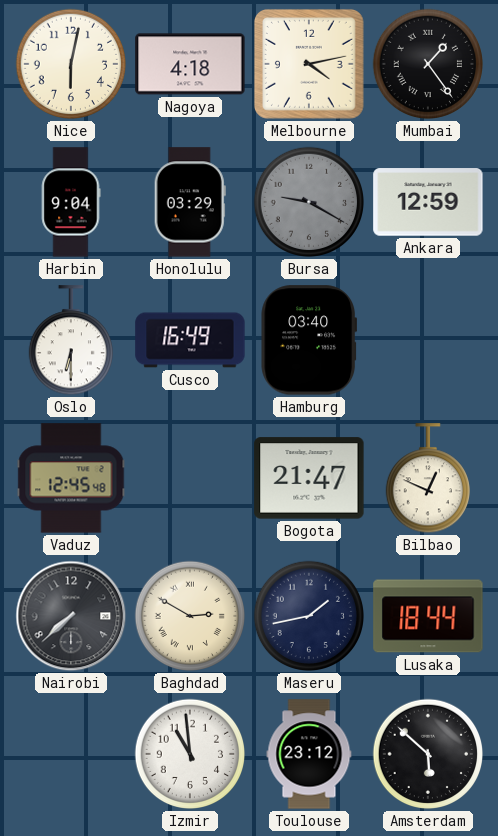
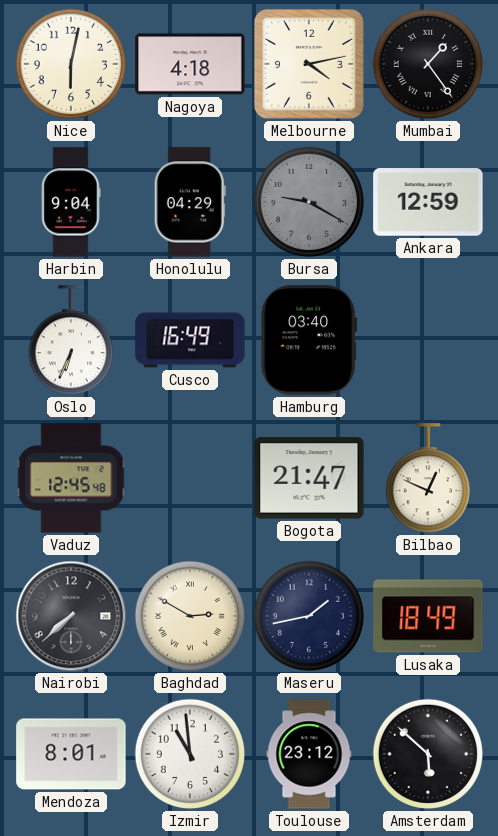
Honolulu: 03:29 -> 04:29 (190, 202)
Oslo: 6:30 -> 6:34 (70, 341)
Lusaka: 18:44 -> 18:49 (428, 616)
Mendoza: none -> 8:01 (71, 754)
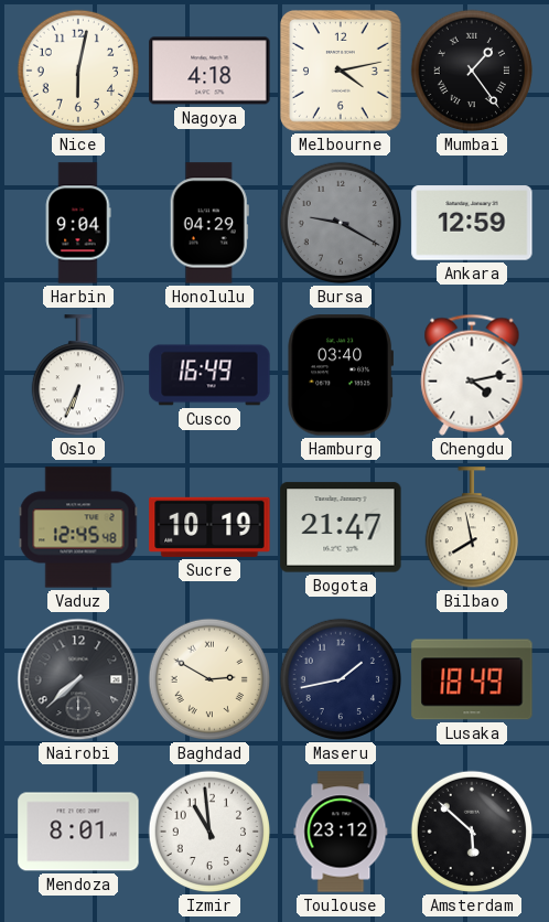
Chengdu: none -> 4:13 (472, 375)
Sucre: none -> 10:19 (209, 527)
Bilbao: 12:49 -> 7:58 (471, 528)
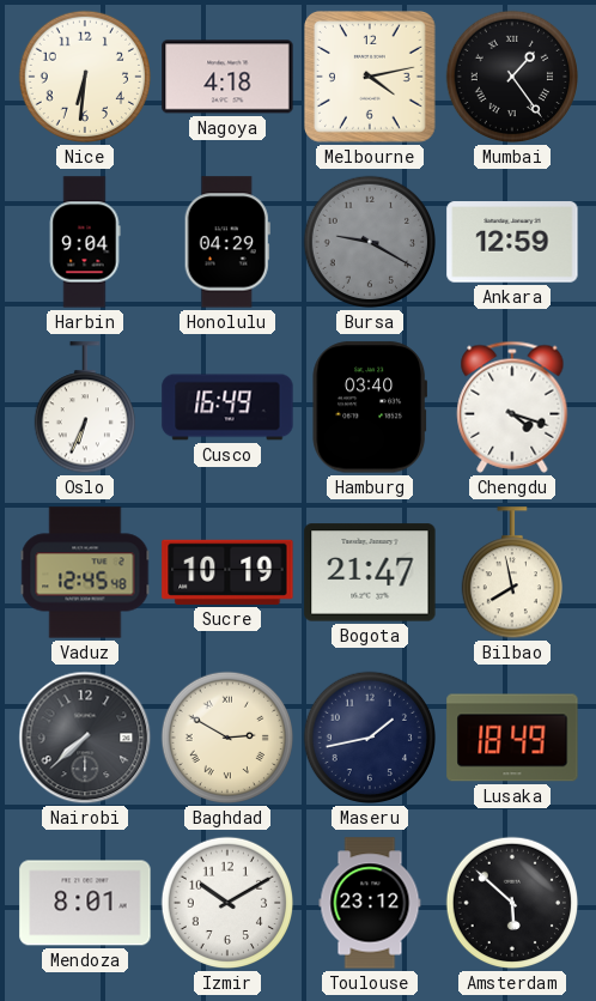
Nice: 6:02 -> 6:31 (85, 77)
Chengdu: 4:13 -> 4:18 (512, 407)
Izmir: 10:59 -> 10:10 (227, 903)
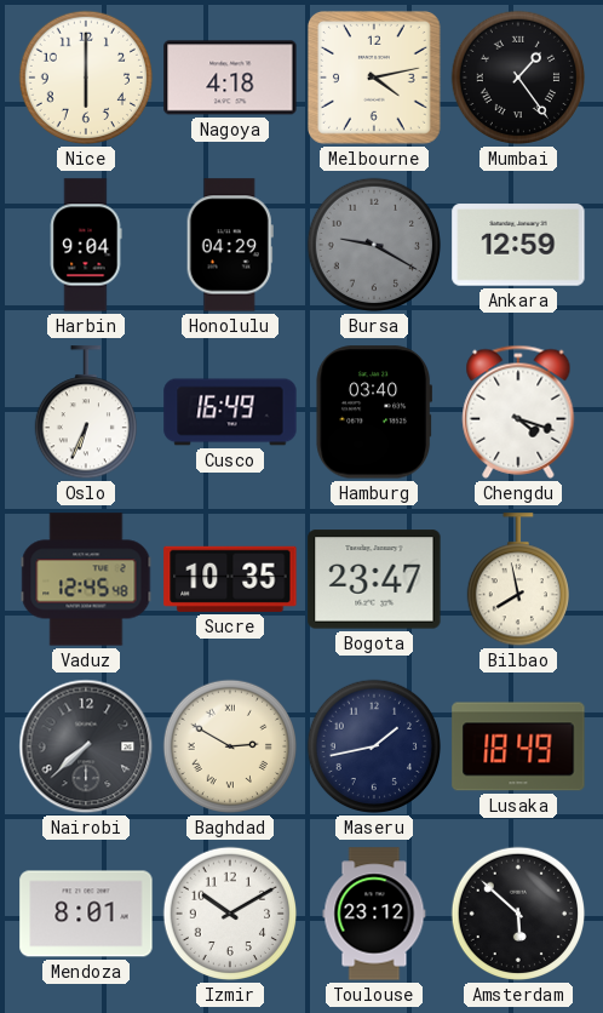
Nice: 6:31 -> 6:00 (86, 78)
Sucre: 10:19 -> 10:35 (230, 579)
Bogota: 21:47 -> 23:47 (374, 579)
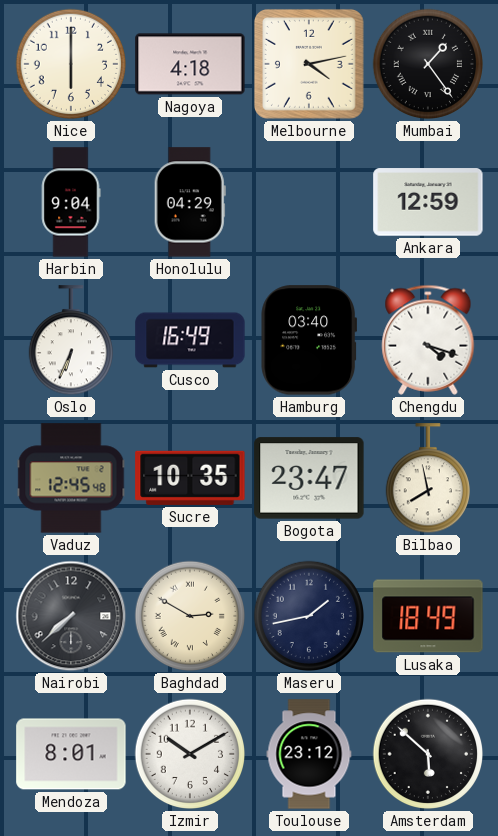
Bursa: 9:20 -> none (374, 245)
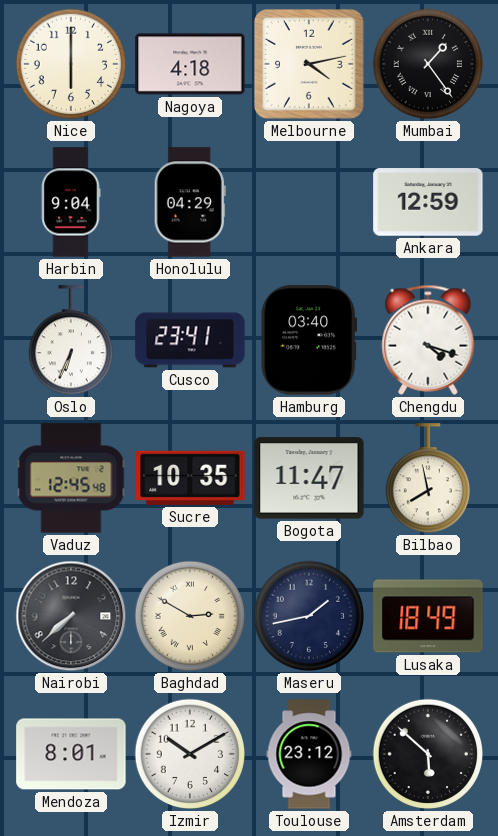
Cusco: 16:49 -> 23:41 (190, 340)
Bogota: 23:47 -> 11:47 (309, 478)
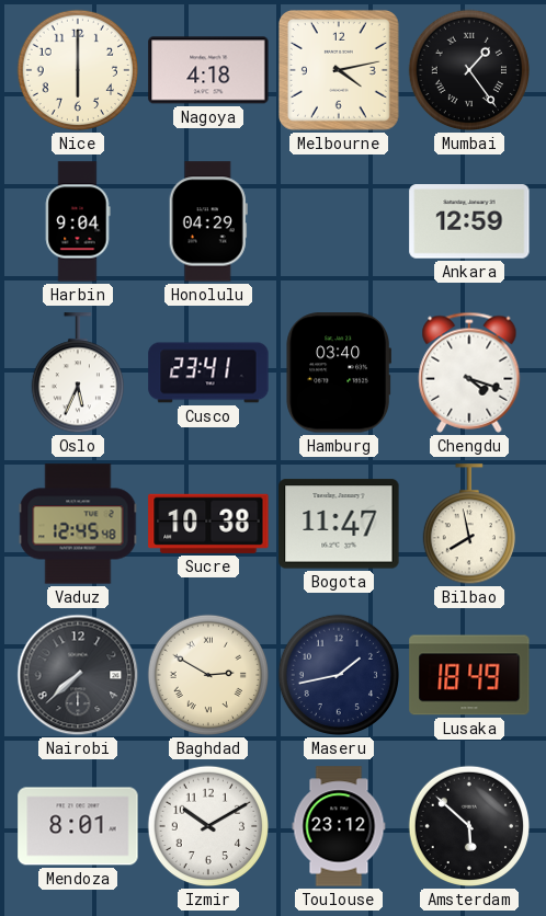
Oslo: 6:34 -> 5:34 (77, 374)
Sucre: 10:35 -> 10:38 (208, 524)
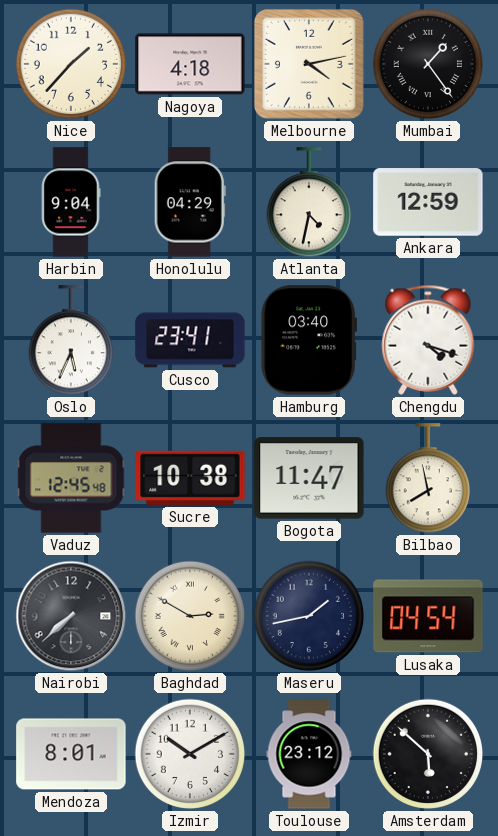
Nice: 6:00 -> 1:37 (71, 64)
Atlanta: none -> 4:32 (308, 203)
Lusaka: 18:49 -> 04:54 (428, 616)
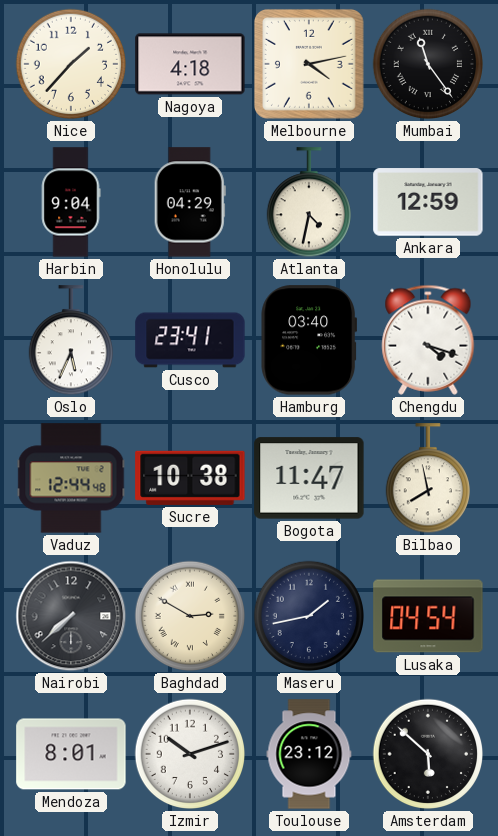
Mumbai: 1:24 -> 11:24 (428, 64)
Vaduz: 12:45 -> 12:44 (71, 478)
Izmir: 10:10 -> 10:12 (190, 754)
